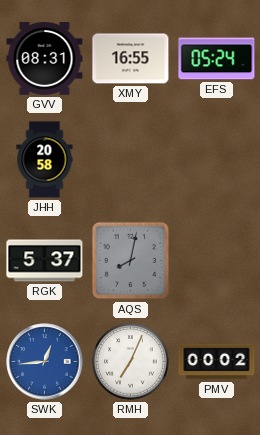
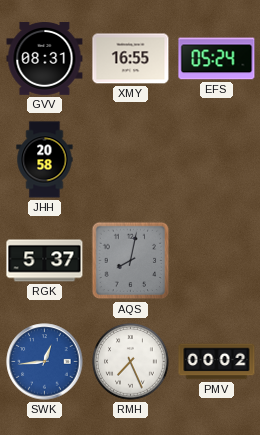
RMH: 7:04 -> 7:26 (131, 362)
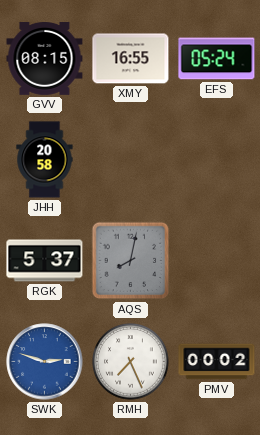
GVV: 08:31 -> 08:15 (45, 59)
SWK: 12:44 -> 2:48 (45, 362)
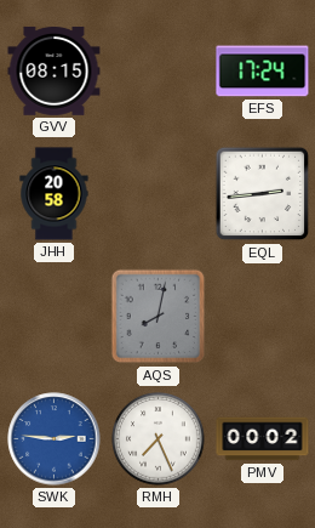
XMY: 16:55 -> none (131, 59)
EFS: 05:24 -> 17:24 (263, 72)
EQL: none -> 2:44 (263, 194)
RGK: 5:37 -> none (45, 261)
SWK: 2:48 -> 2:46 (55, 439)
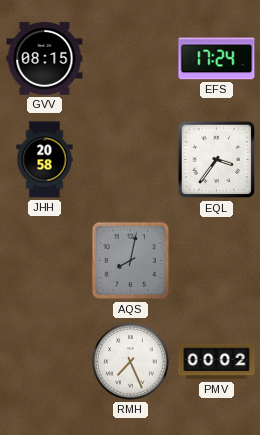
EQL: 2:44 -> 3:36 (217, 160)
SWK: 2:46 -> none (55, 439)
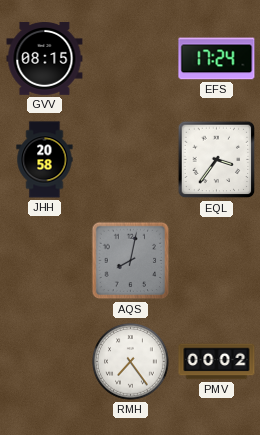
RMH: 7:26 -> 7:24 (131, 362)
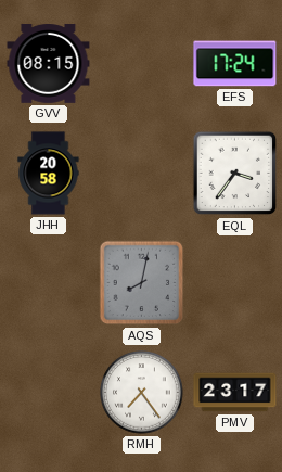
PMV: 00:02 -> 23:17 (235, 393)
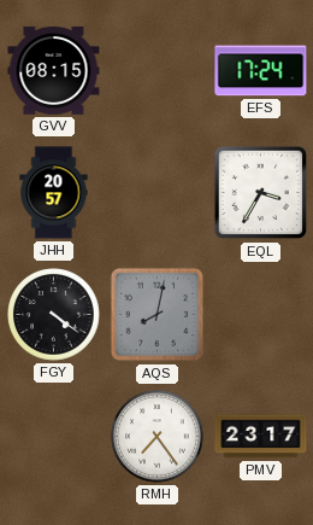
JHH: 20:58 -> 20:57 (54, 193)
EQL: 3:36 -> 3:35 (261, 193)
FGY: none -> 4:21 (54, 315)
